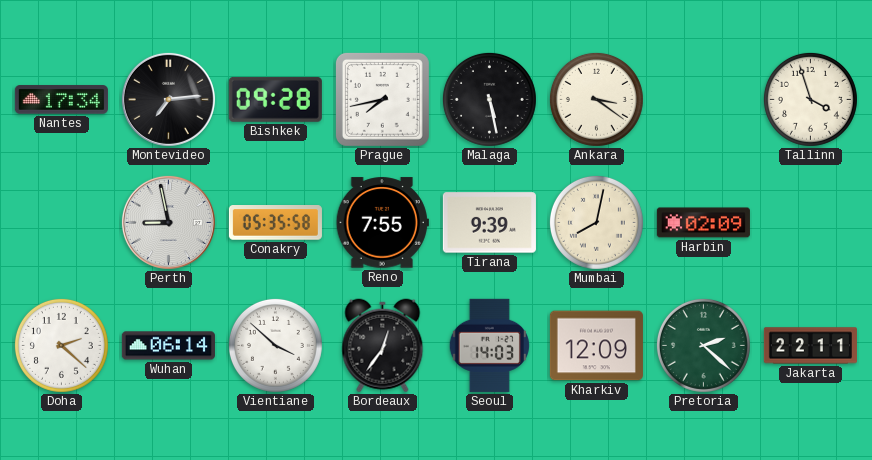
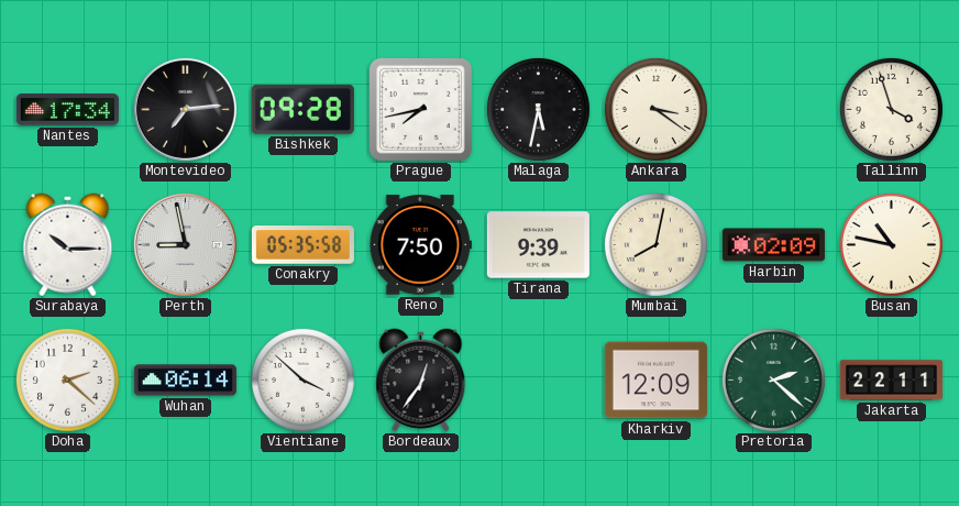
Malaga: 5:28 -> 5:32 (538, 109)
Surabaya: none -> 10:15 (68, 245)
Reno: 7:55 -> 7:50 (420, 245)
Busan: none -> 10:47 (891, 244)
Seoul: 14:03 -> none (489, 345)
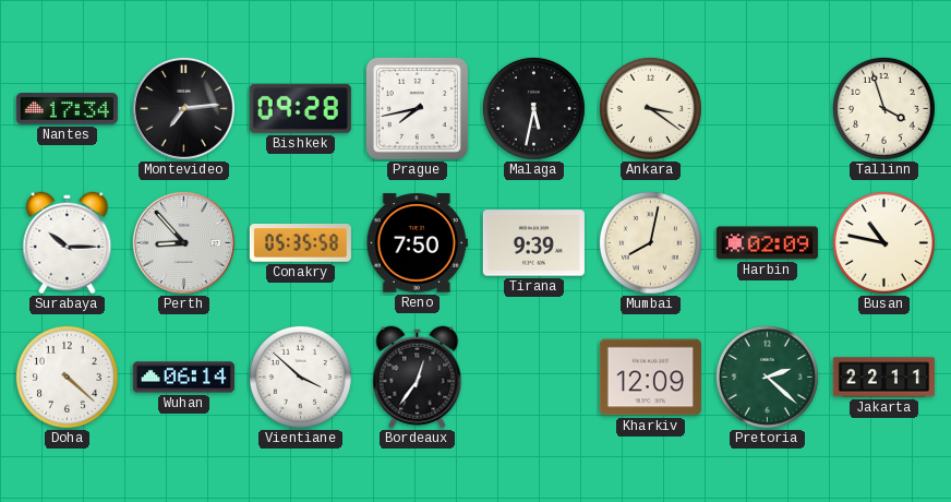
Perth: 8:58 -> 8:53 (183, 242)
Doha: 2:22 -> 4:22 (67, 376)
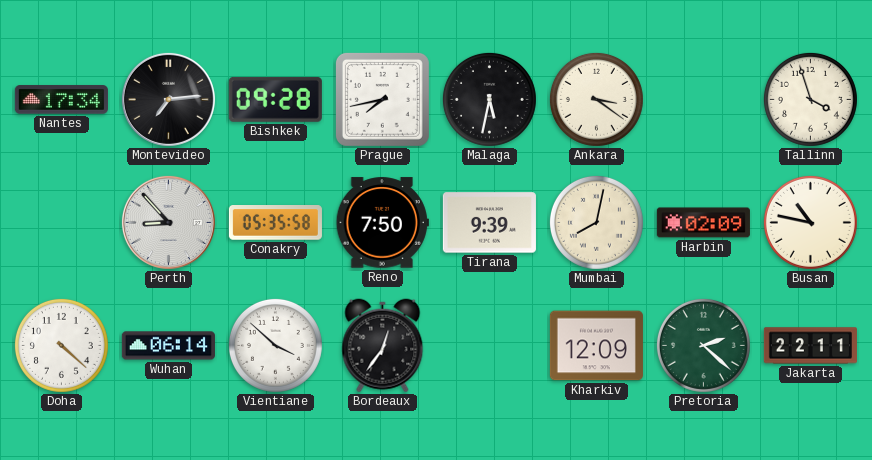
Surabaya: 10:15 -> none (68, 243)
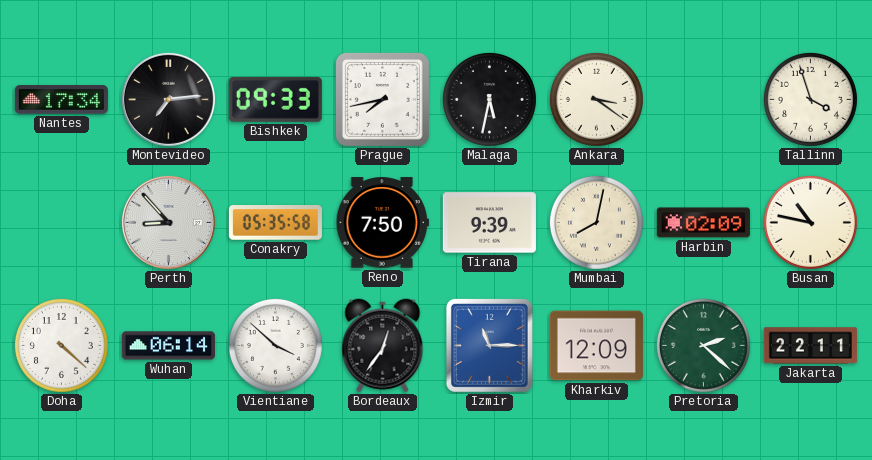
Bishkek: 09:28 -> 09:33 (275, 99)
Izmir: none -> 11:15 (489, 345)
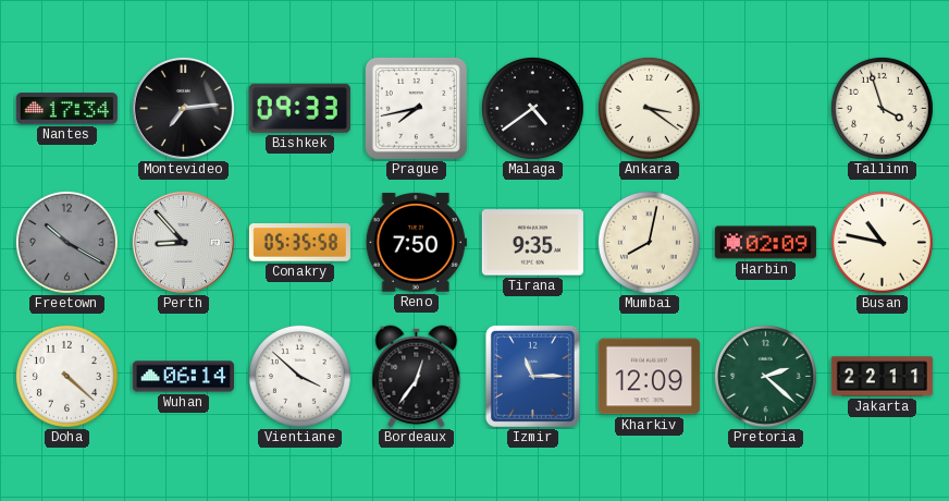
Malaga: 5:32 -> 4:39 (532, 108)
Freetown: none -> 10:20 (66, 242)
Tirana: 9:39 -> 9:35 (532, 243)
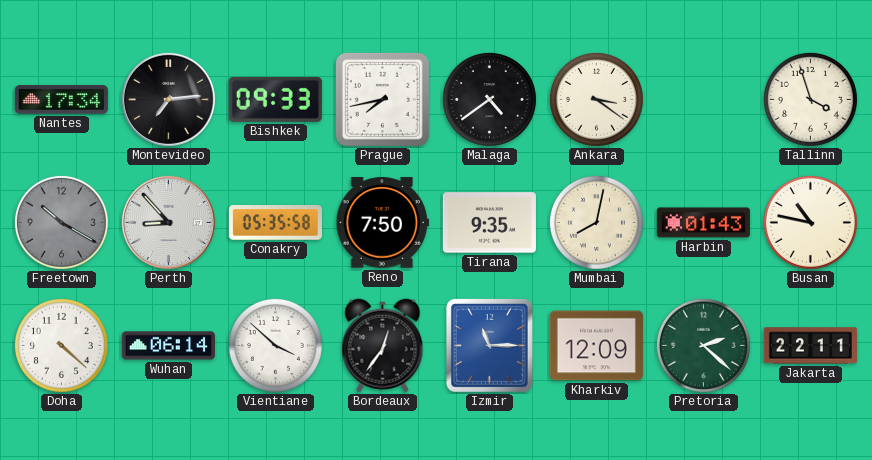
Harbin: 02:09 -> 01:43 (703, 223)
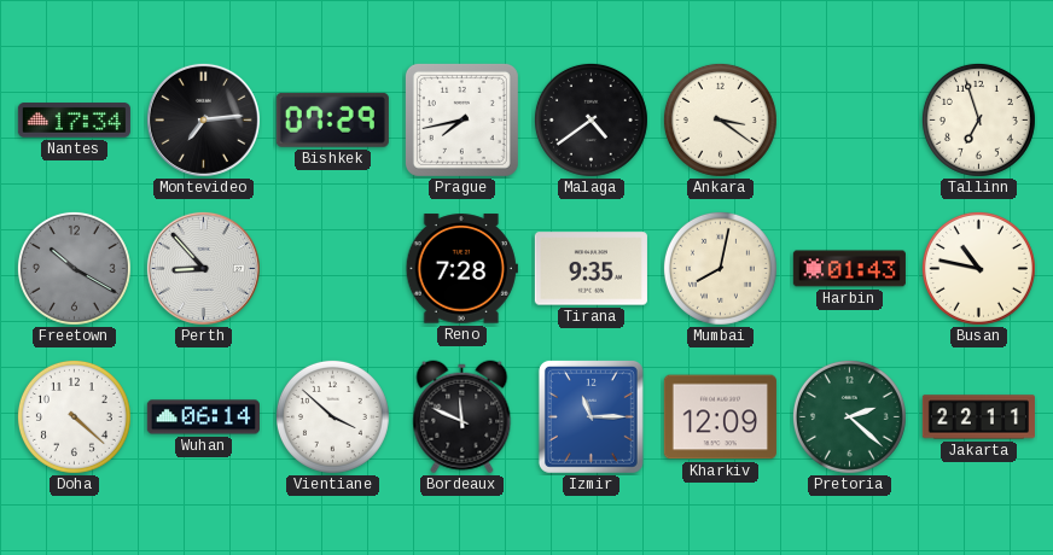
Bishkek: 09:33 -> 07:29 (332, 119)
Tallinn: 3:57 -> 6:57 (978, 119)
Conakry: 05:35 -> none (275, 223)
Reno: 7:50 -> 7:28 (461, 269)
Bordeaux: 12:36 -> 11:49 (462, 417)
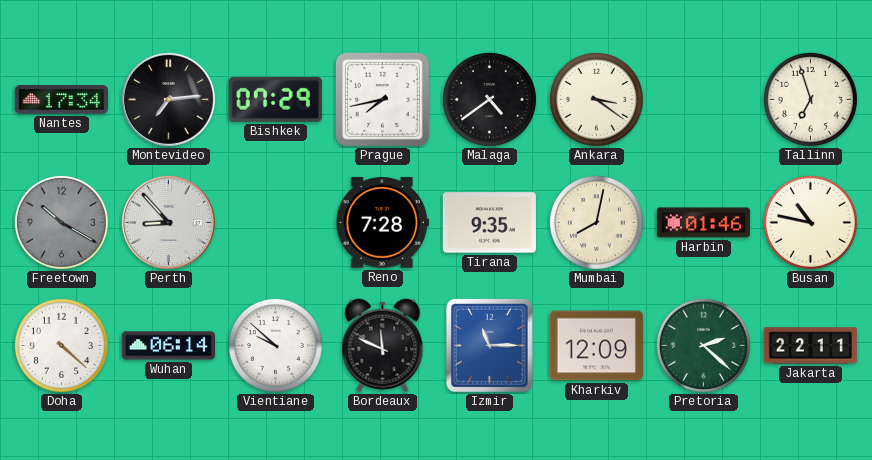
Harbin: 01:43 -> 01:46 (703, 223)
Vientiane: 3:52 -> 9:52 (275, 345)
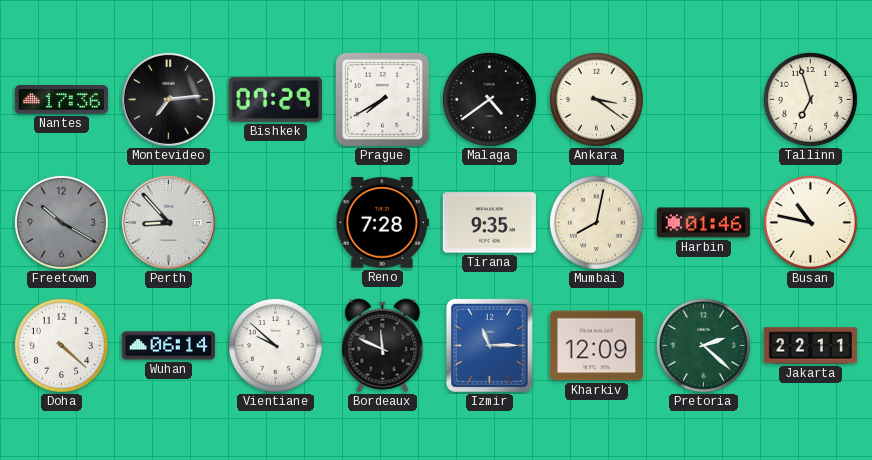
Nantes: 17:34 -> 17:36 (61, 100)
Prague: 7:43 -> 7:40 (382, 99)
